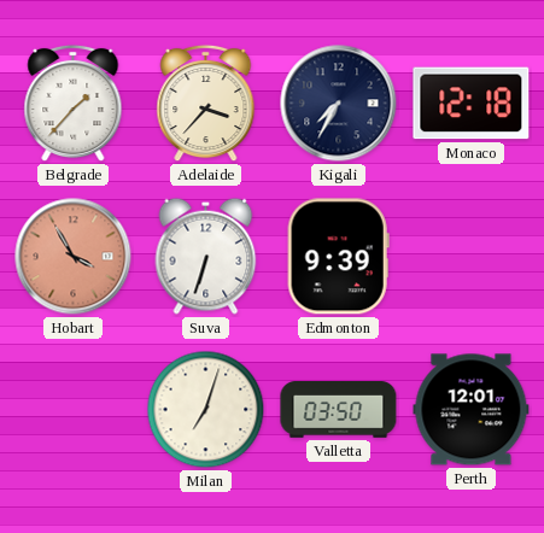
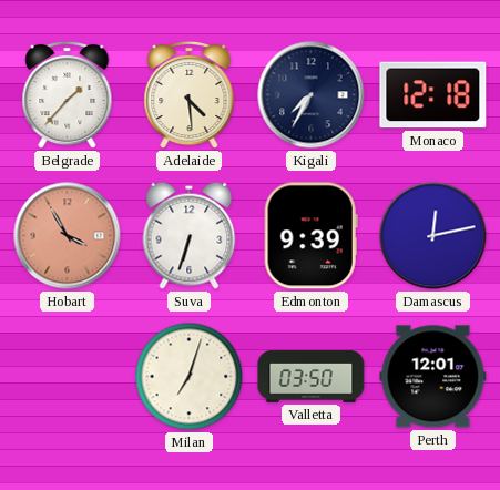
Adelaide: 3:37 -> 4:29 (190, 95)
Damascus: none -> 12:13 (433, 236)
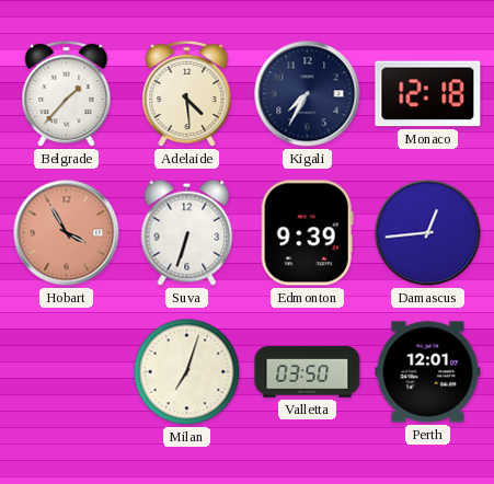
Damascus: 12:13 -> 12:44 (428, 233)
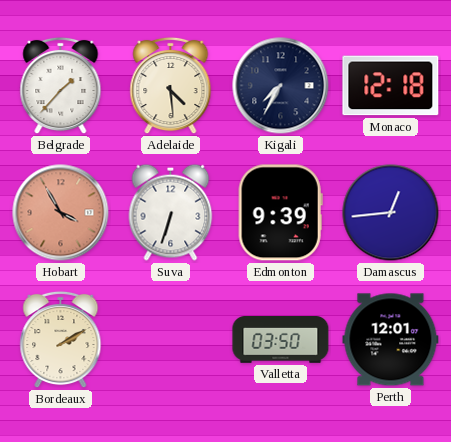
Bordeaux: none -> 2:10 (61, 340)
Milan: 7:03 -> none (187, 372)
